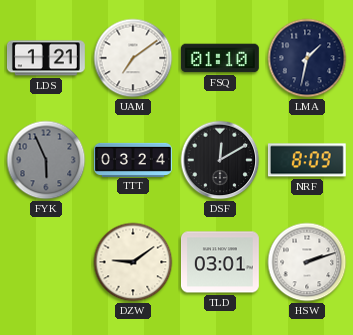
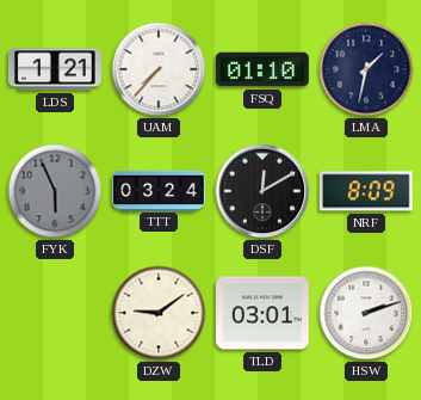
UAM: 7:09 -> 7:37 (159, 69)
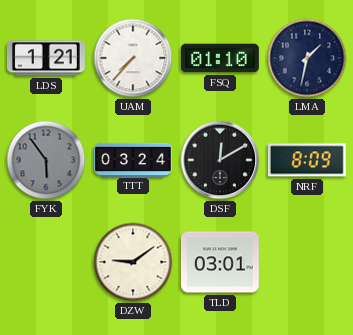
FYK: 5:56 -> 5:54 (46, 160)
HSW: 2:12 -> none (366, 313)
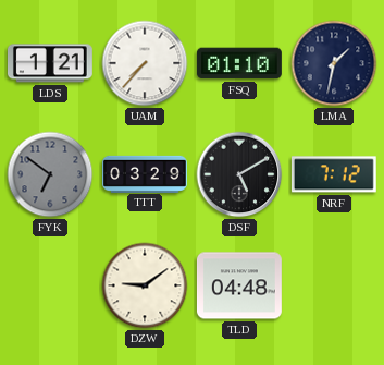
FYK: 5:54 -> 6:51 (50, 174)
TTT: 03:24 -> 03:29 (146, 173)
DSF: 12:10 -> 5:10 (239, 174)
NRF: 8:09 -> 7:12 (334, 174)
TLD: 03:01 -> 04:48 (239, 285)
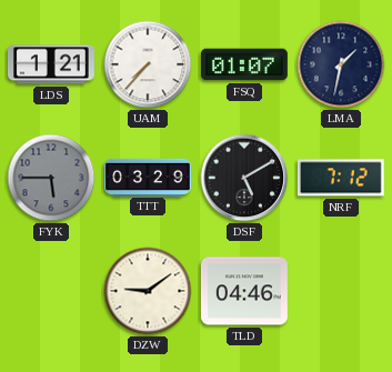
FSQ: 01:10 -> 01:07 (244, 64)
FYK: 6:51 -> 5:45 (51, 178)
TLD: 04:48 -> 04:46 (244, 291)
